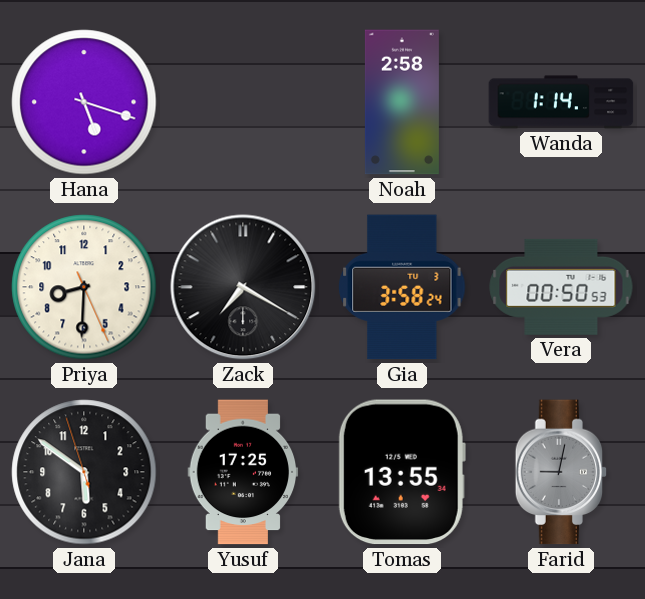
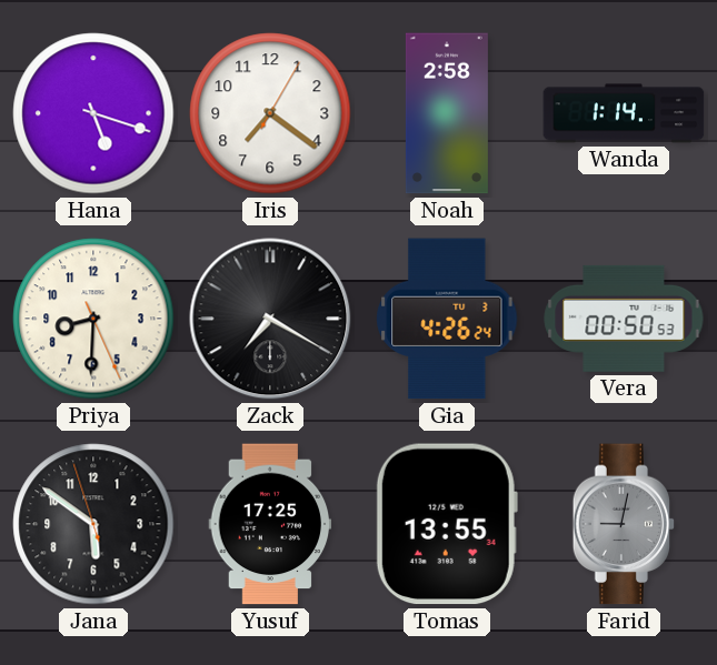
Iris: none -> 7:21 (270, 113)
Gia: 3:58 -> 4:26 (447, 319)
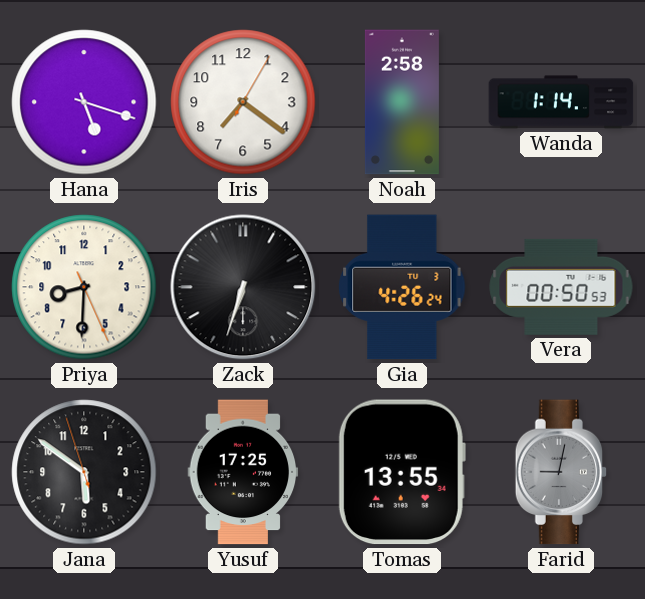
Zack: 7:20 -> 6:33 (243, 287)
